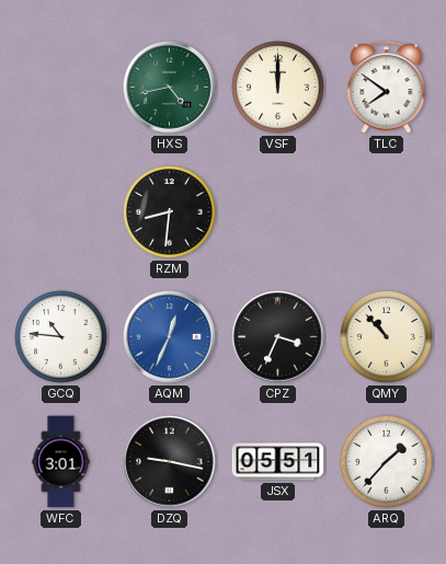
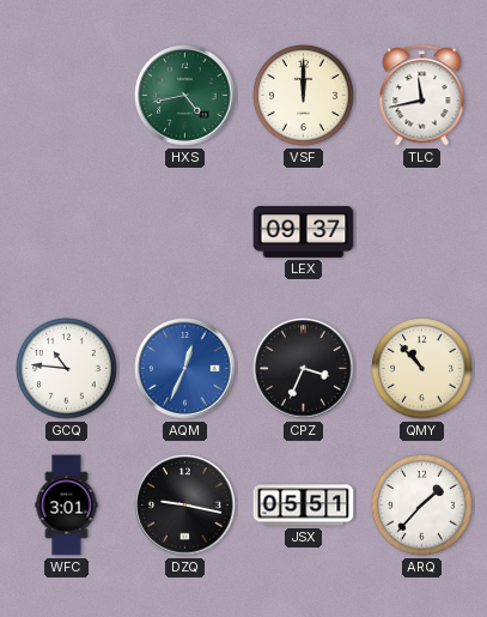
TLC: 7:51 -> 11:43 (422, 96)
RZM: 8:31 -> none (170, 212)
LEX: none -> 09:37 (304, 231)
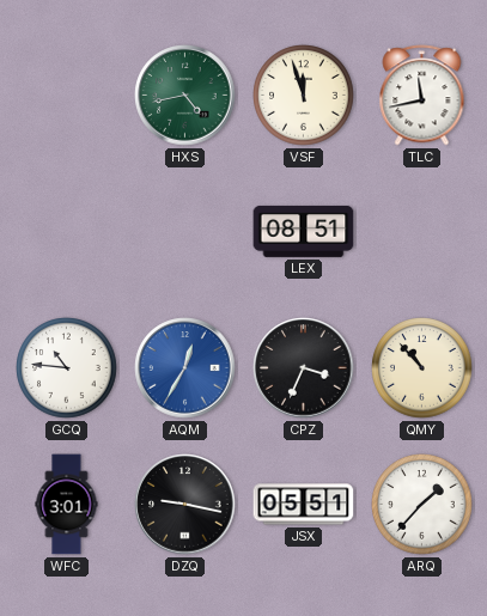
VSF: 12:00 -> 11:57 (304, 96)
LEX: 09:37 -> 08:51 (304, 231)
AQM: 12:34 -> 12:35 (185, 368)
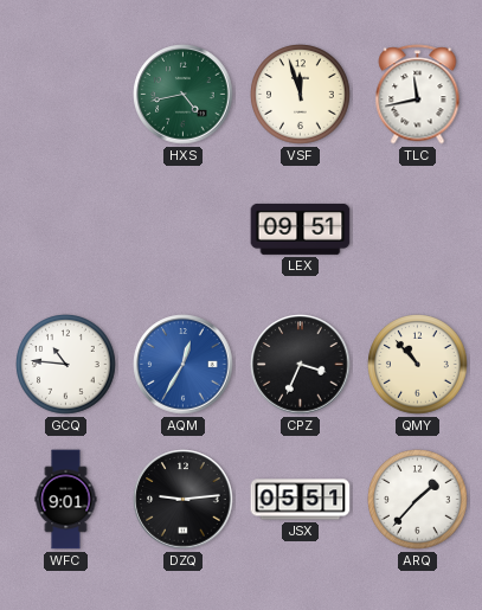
LEX: 08:51 -> 09:51 (301, 229)
WFC: 3:01 -> 9:01 (66, 500)
DZQ: 9:17 -> 9:14 (184, 500)
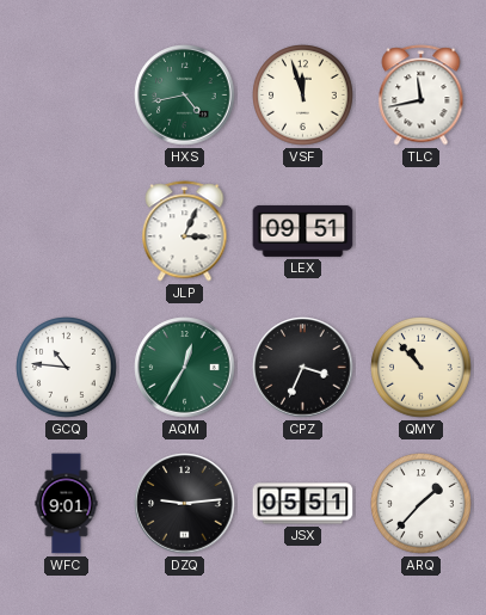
JLP: none -> 3:04 (185, 232)
AQM dial: blue -> green (185, 368)
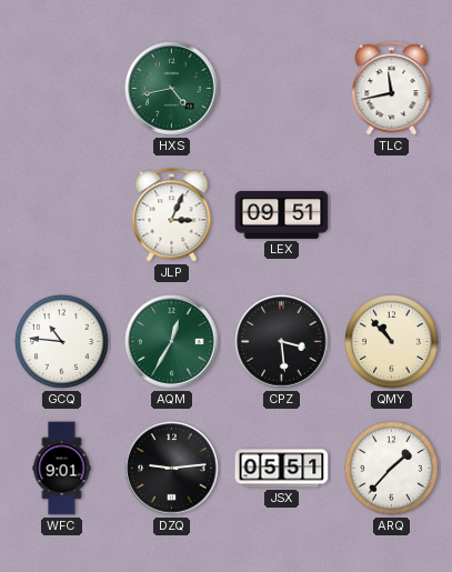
VSF: 11:57 -> none (303, 96)
CPZ: 3:34 -> 3:29 (282, 342)
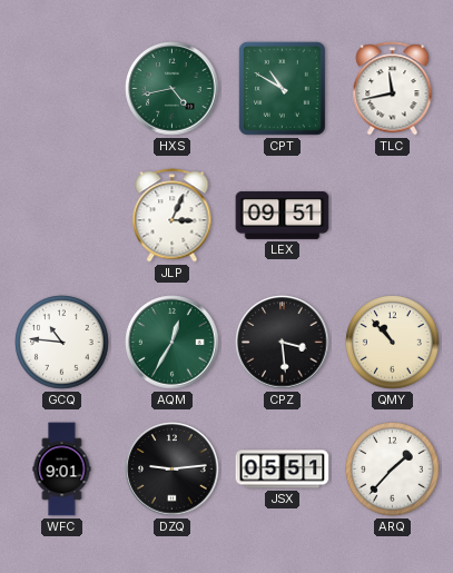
CPT: none -> 10:50 (282, 88)
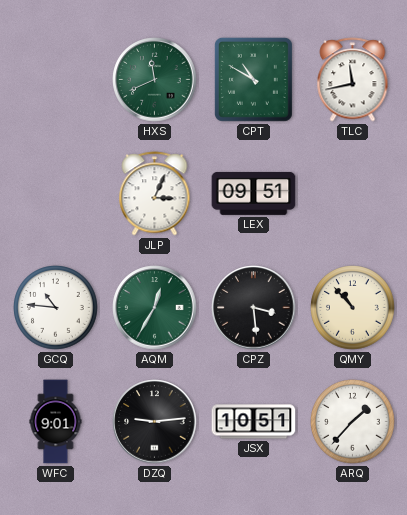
HXS: 4:43 -> 11:41 (155, 80)
JSX: 05:51 -> 10:51 (254, 422)
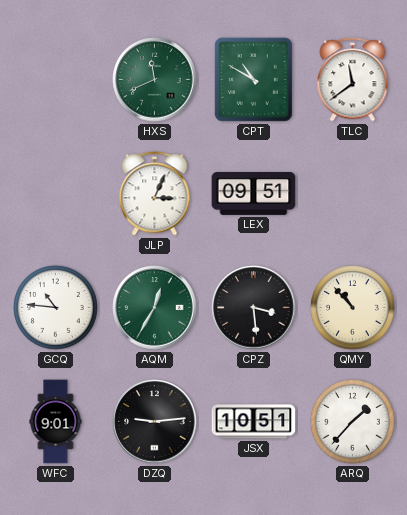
TLC: 11:43 -> 11:39 (353, 80)
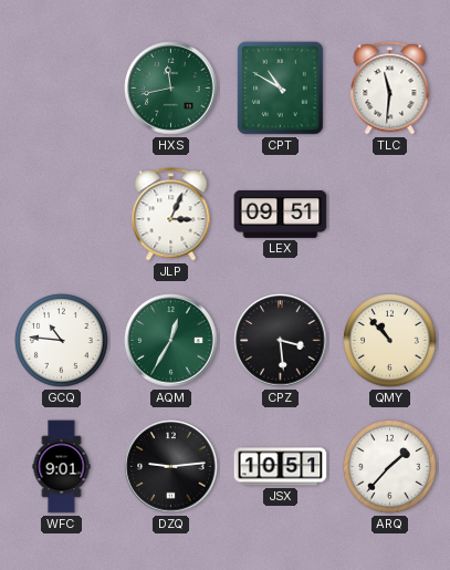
HXS: 11:41 -> 11:43 (171, 89)
TLC: 11:39 -> 11:31 (390, 89)
